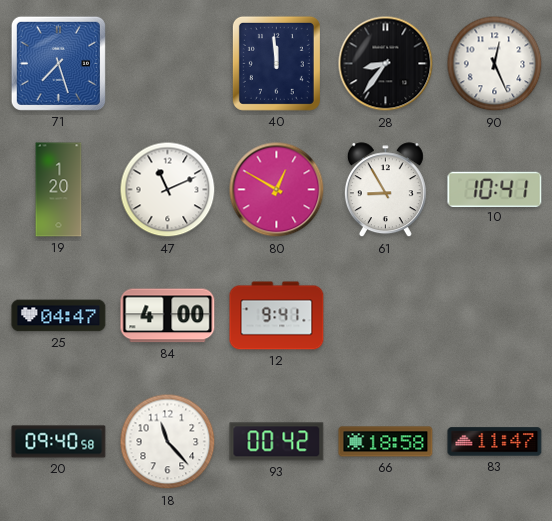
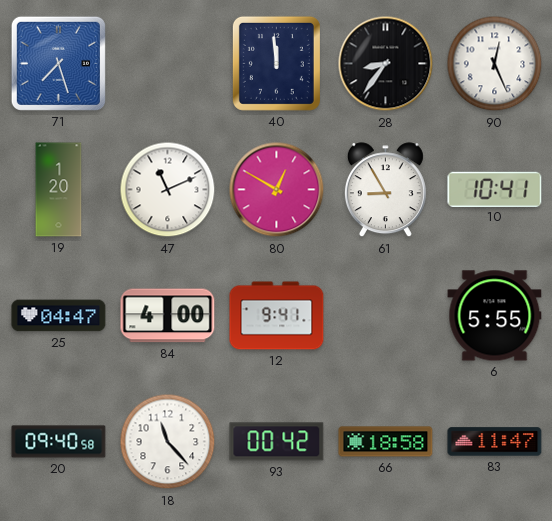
6: none -> 5:55 (495, 316)
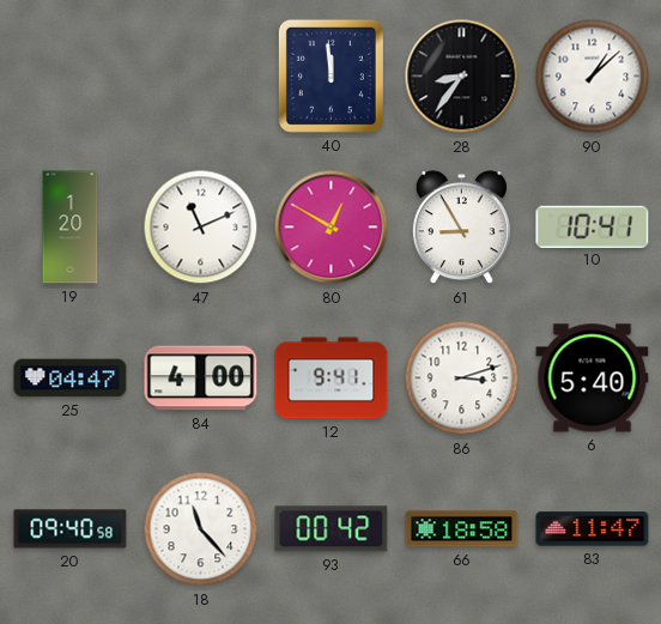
71: 7:27 -> none (58, 63)
90: 12:26 -> 1:08 (593, 77)
86: none -> 3:12 (462, 378)
6: 5:55 -> 5:40 (593, 378)
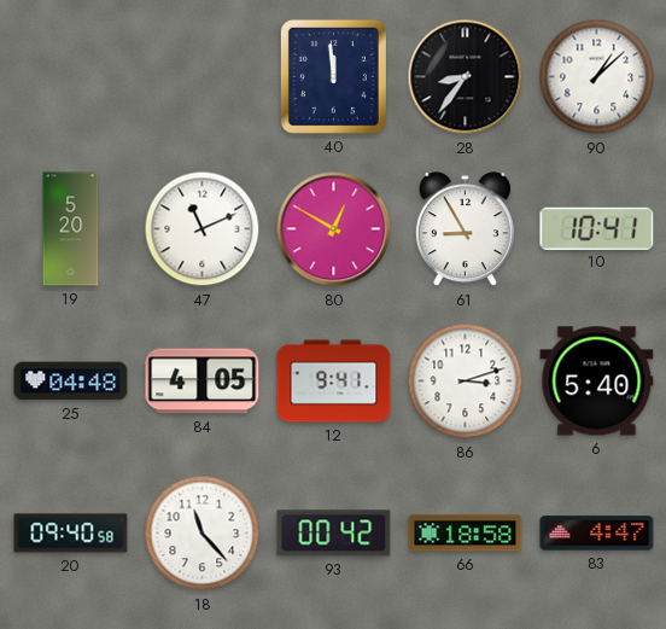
19: 1:20 -> 5:20 (71, 229)
25: 04:47 -> 04:48 (71, 382)
84: 4:00 -> 4:05 (203, 382)
83: 11:47 -> 4:47 (597, 534)
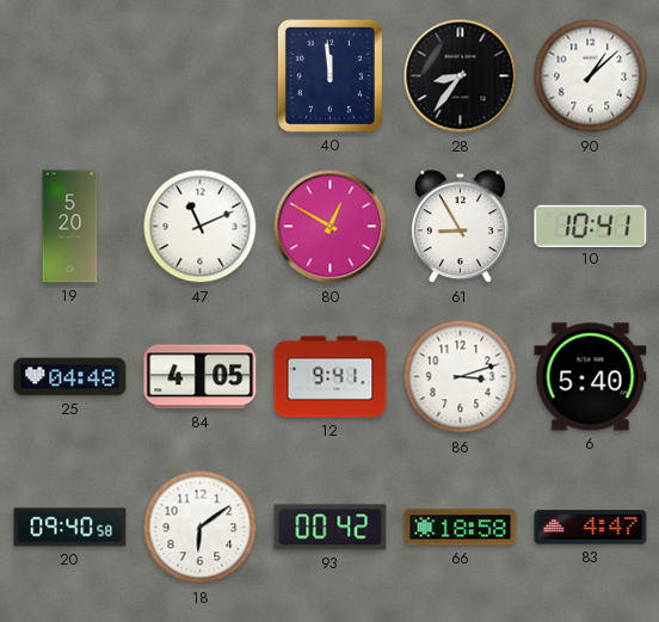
18: 11:23 -> 6:09 (201, 528)
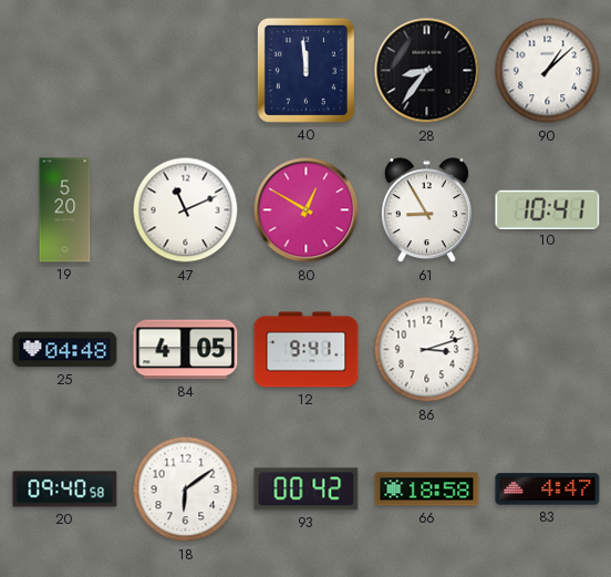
6: 5:40 -> none (591, 377)
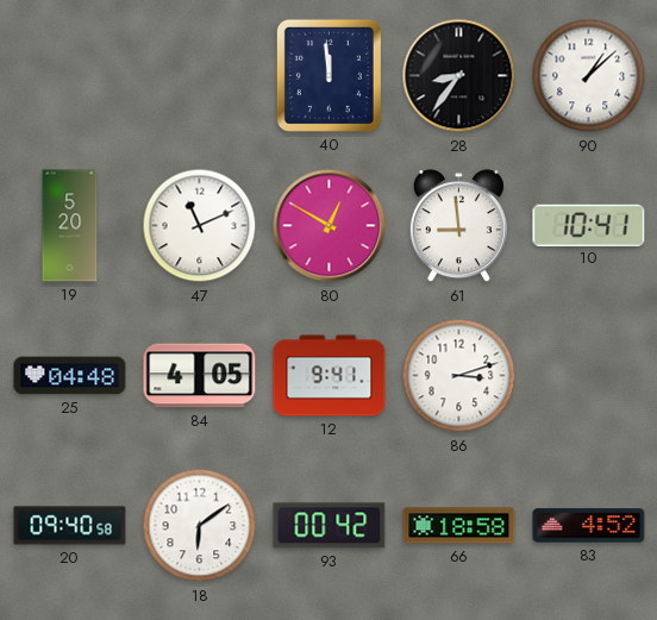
61: 8:55 -> 8:59 (458, 226)
83: 4:47 -> 4:52 (589, 526)
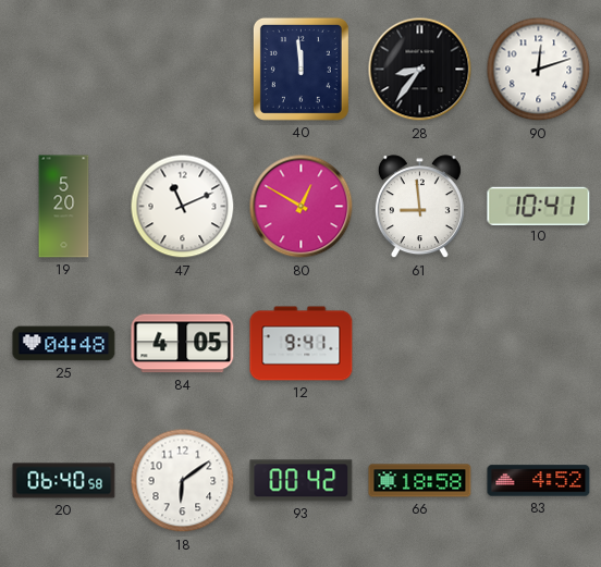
90: 1:08 -> 12:12 (539, 70)
86: 3:12 -> none (459, 376)
20: 09:40 -> 06:40 (64, 481)
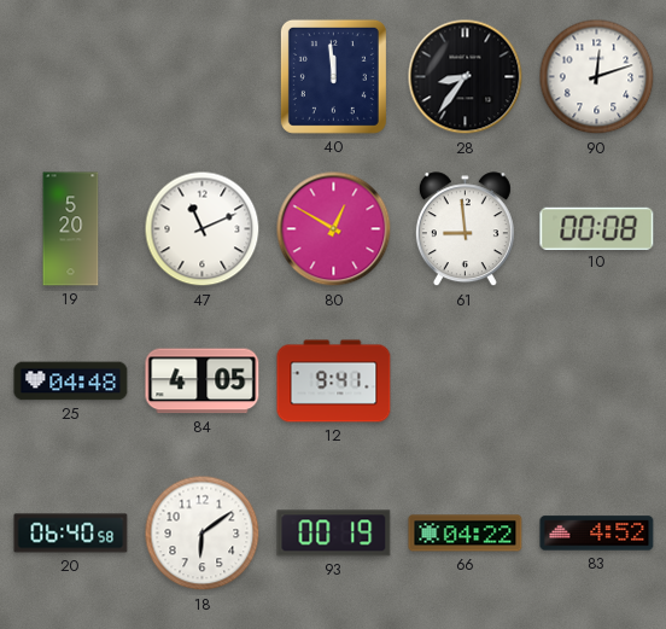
10: 10:41 -> 00:08 (597, 228)
93: 00:42 -> 00:19 (334, 534)
66: 18:58 -> 04:22 (466, 534)
